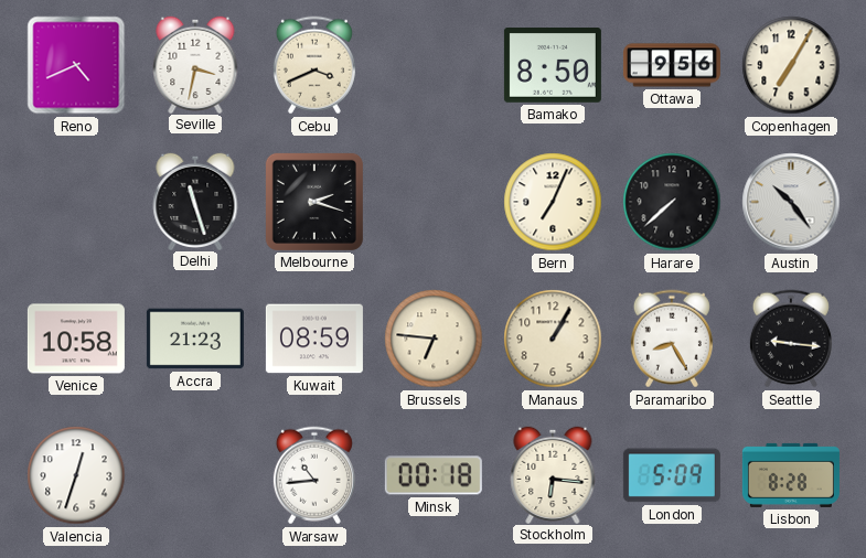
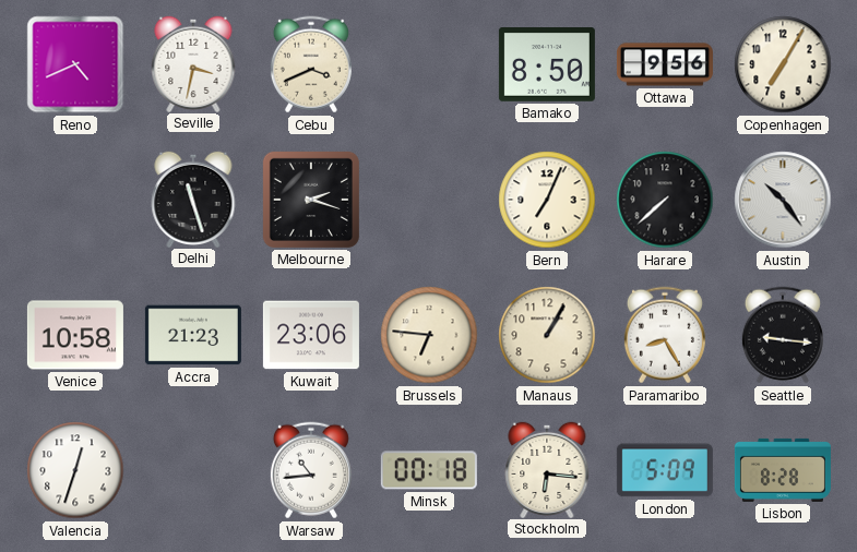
Kuwait: 08:59 -> 23:06 (311, 335)
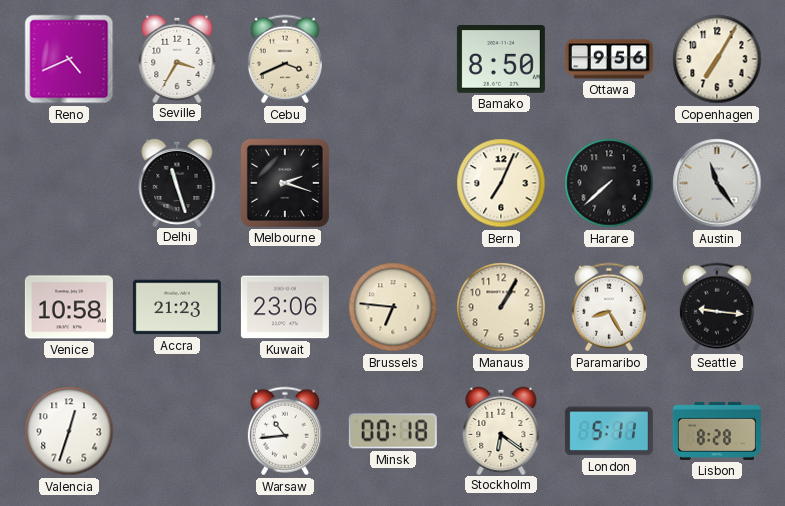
Seville: 3:32 -> 3:35 (177, 58)
Austin: 10:24 -> 11:24 (717, 183)
Stockholm: 6:16 -> 6:21 (501, 430)
London: 5:09 -> 5:11 (609, 431)
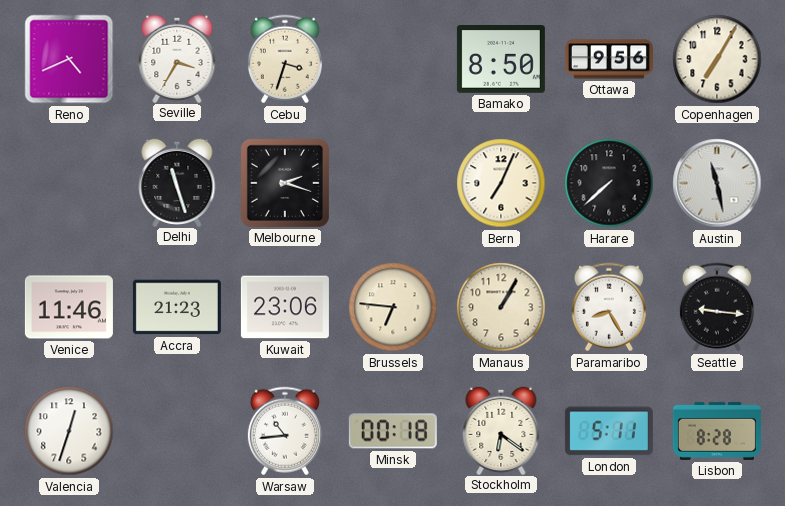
Cebu: 3:41 -> 3:33 (285, 59)
Austin: 11:24 -> 11:28 (717, 183)
Venice: 10:58 -> 11:46 (69, 307)
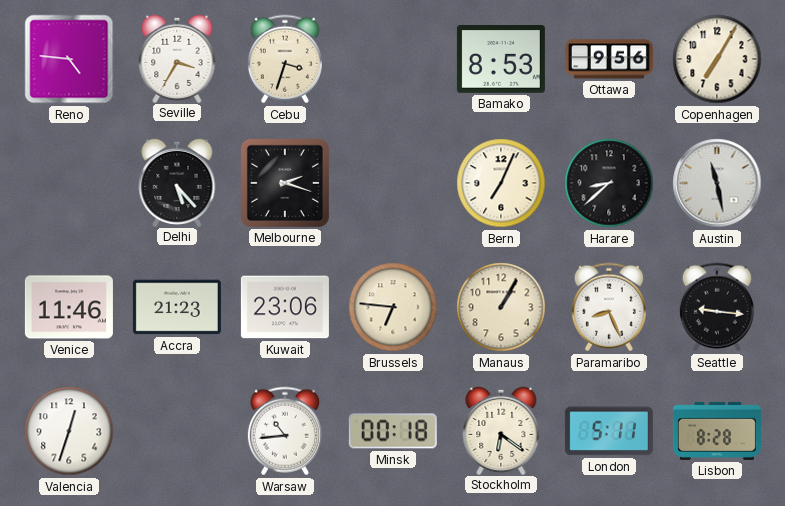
Reno: 4:41 -> 4:46 (69, 59)
Bamako: 8:50 -> 8:53 (501, 60)
Delhi: 11:27 -> 5:23 (177, 182)
Harare: 7:38 -> 8:38 (609, 183)
Paramaribo: 8:25 -> 8:26 (609, 307)
